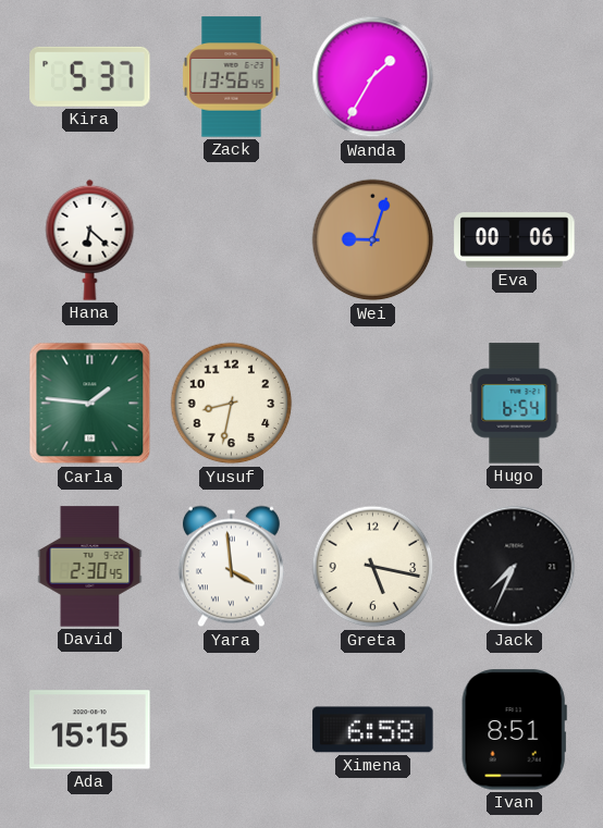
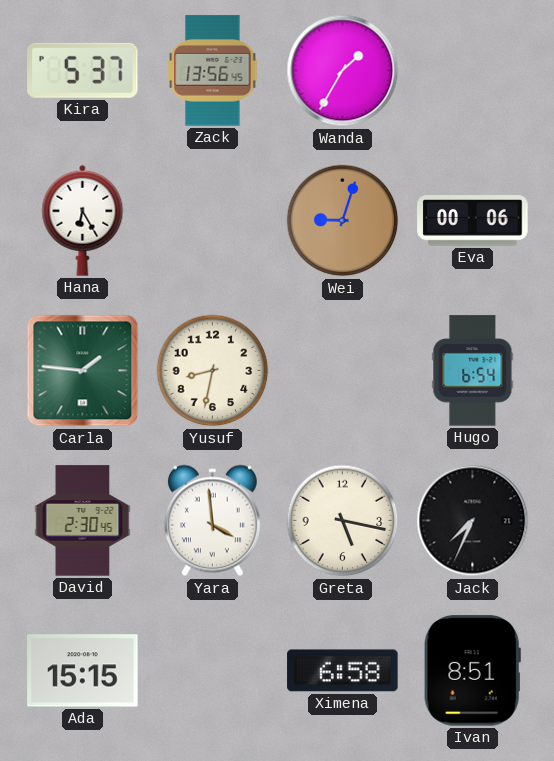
Hana: 6:22 -> 6:25 (83, 220)
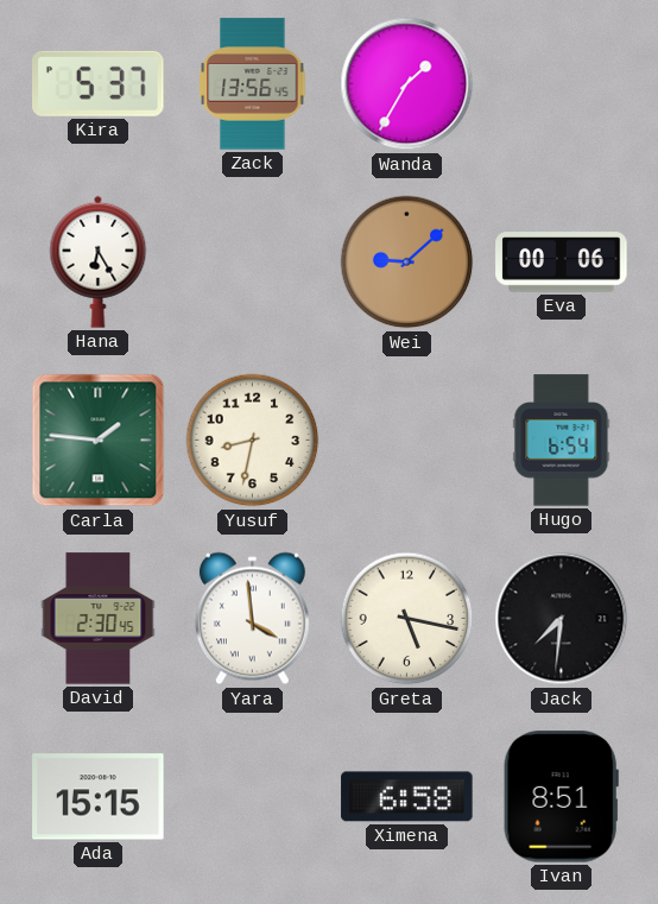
Wei: 9:03 -> 9:08 (407, 263)
Jack: 7:34 -> 7:31 (562, 619)
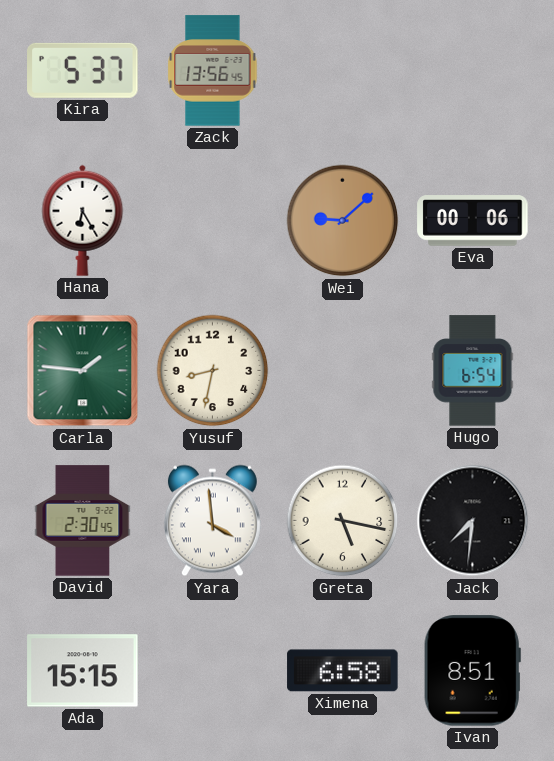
Wanda: 1:35 -> none (407, 84)
